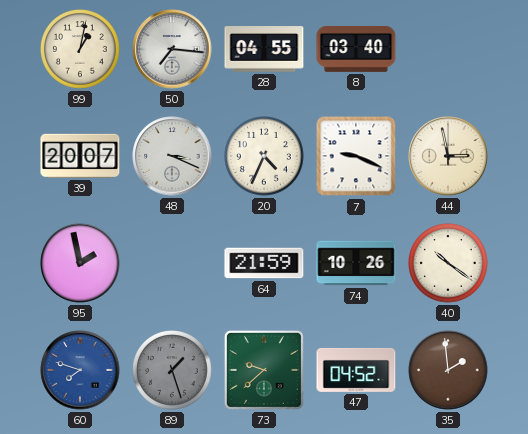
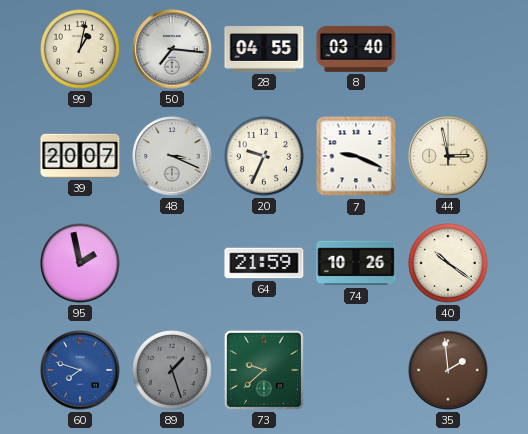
20: 4:34 -> 9:34 (265, 157)
47: 04:52 -> none (356, 370)
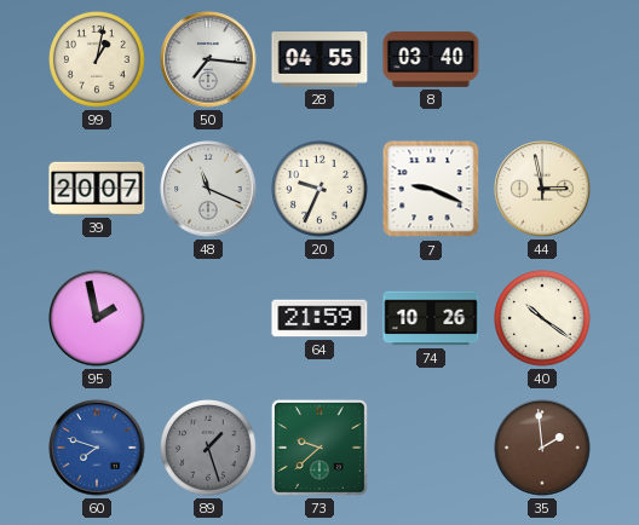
48: 3:19 -> 11:19 (208, 189)
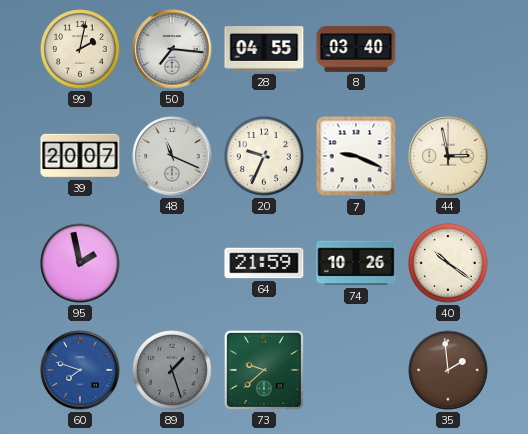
99: 1:02 -> 2:02 (81, 50)
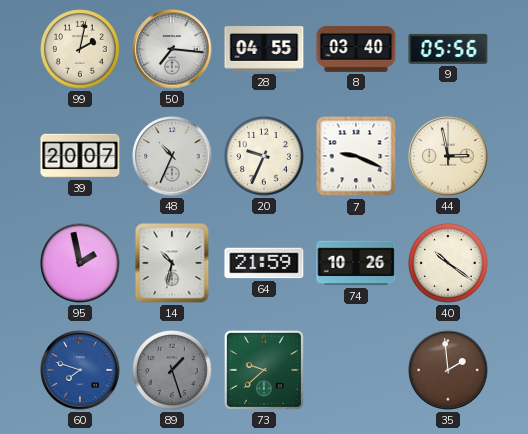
9: none -> 05:56 (448, 49)
48: 11:19 -> 10:34 (172, 156)
14: none -> 10:32 (172, 263)
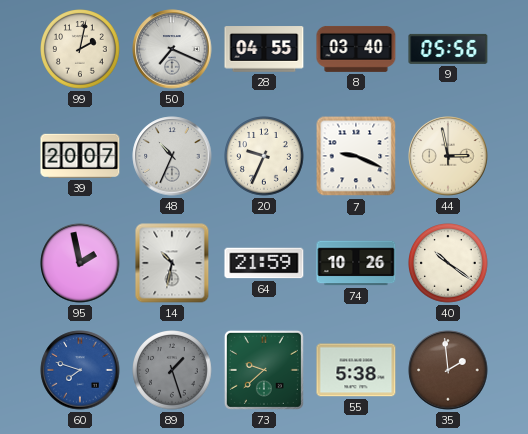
50: 7:16 -> 7:19 (172, 49)
55: none -> 5:38 (356, 370)
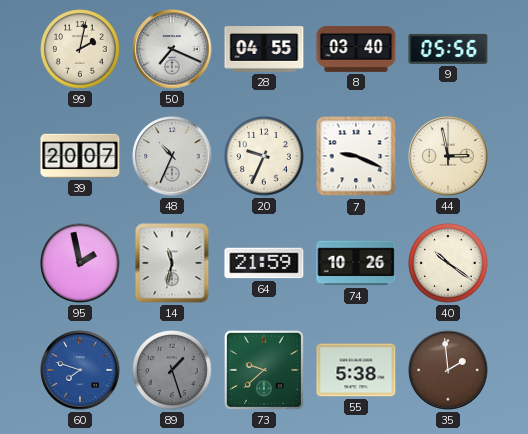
14: 10:32 -> 11:32 (172, 263)
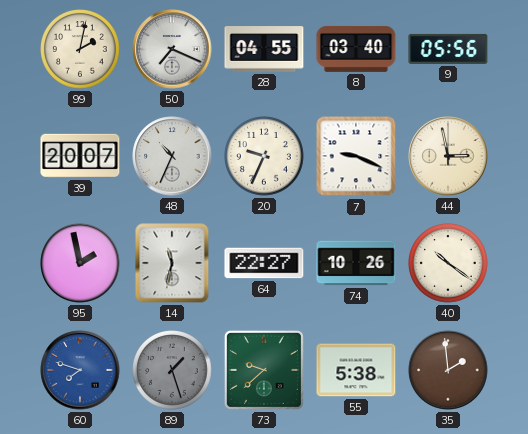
64: 21:59 -> 22:27 (264, 263)
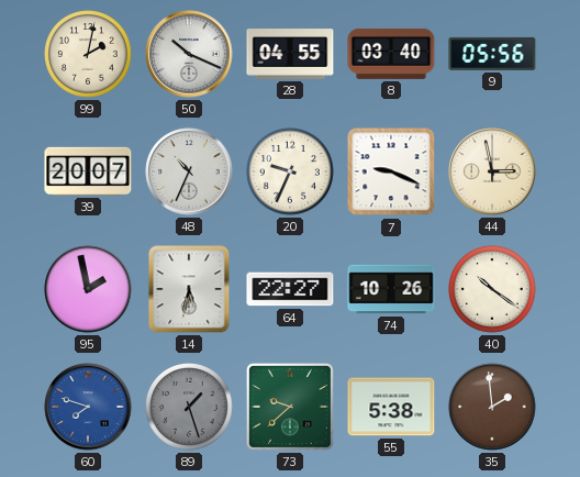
50: 7:19 -> 10:19 (189, 54)
14: 11:32 -> 5:32 (189, 289)
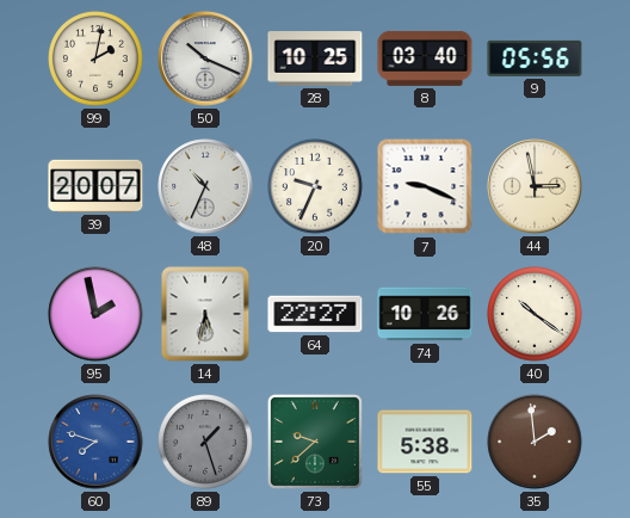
28: 04:55 -> 10:25 (315, 58)
